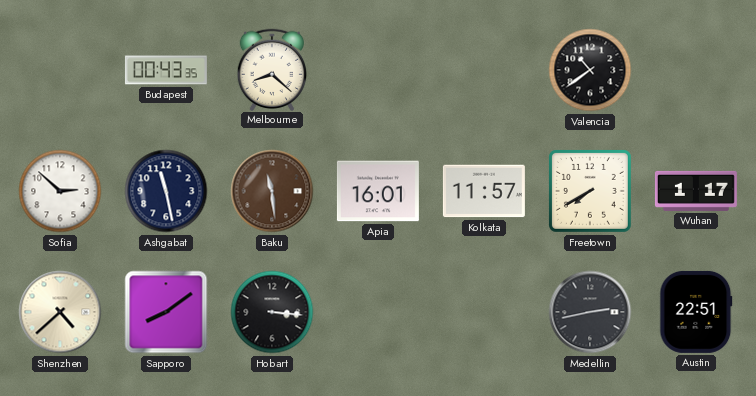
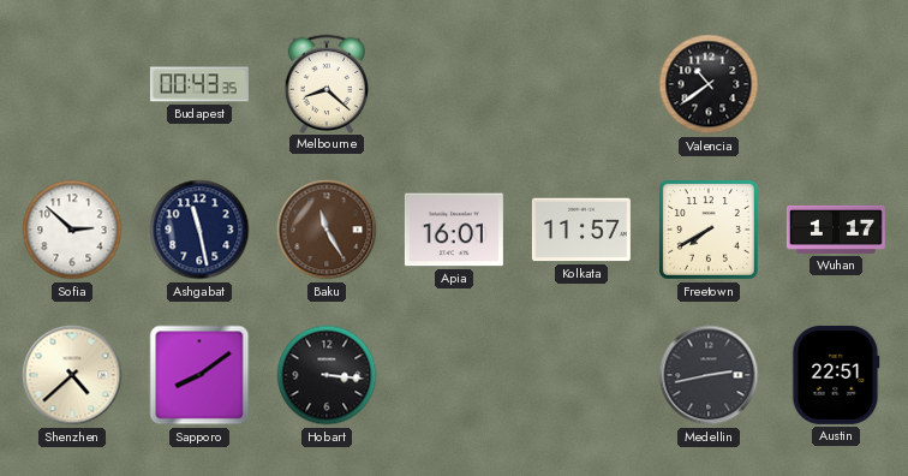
Baku: 11:29 -> 11:25 (327, 230)
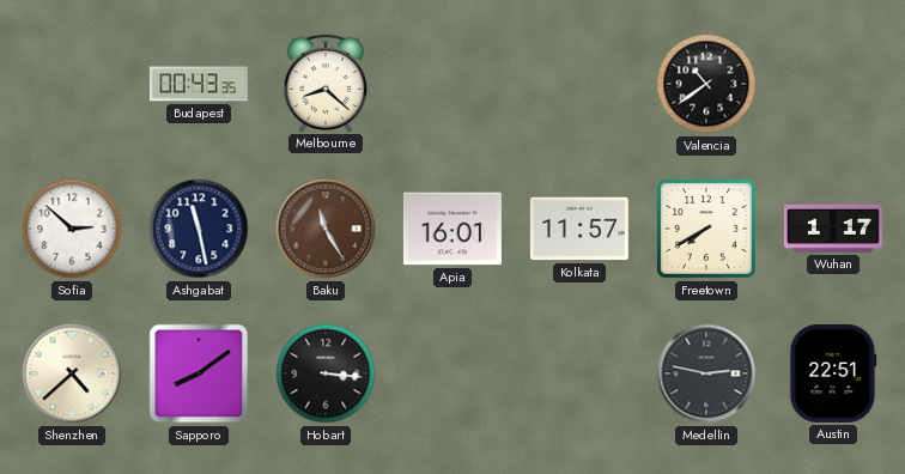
Medellin: 2:43 -> 2:47 (706, 373)
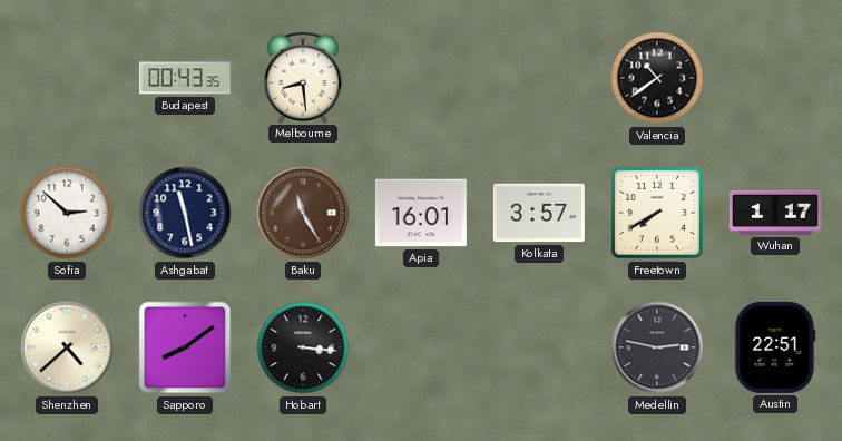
Melbourne: 8:22 -> 8:29 (303, 77)
Kolkata: 11:57 -> 3:57 (539, 213)
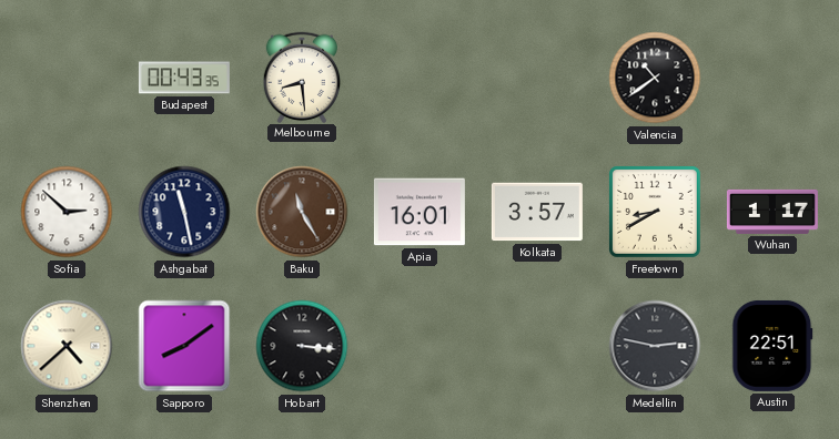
Freetown: 7:40 -> 8:40 (655, 212)
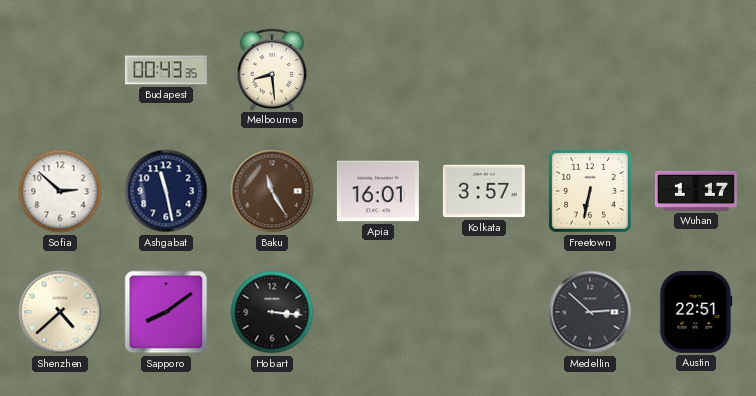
Valencia: 10:39 -> none (655, 78)
Freetown: 8:40 -> 6:32 (590, 191)
Medellin: 2:47 -> 2:52 (590, 312)
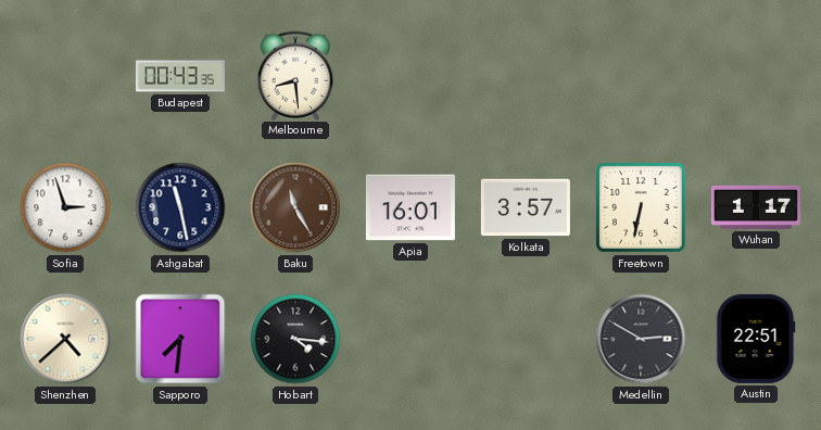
Sofia: 2:52 -> 2:57 (65, 207)
Sapporo: 8:09 -> 7:31 (180, 339)
Hobart: 3:16 -> 4:16 (295, 339)
Medellin: 2:52 -> 2:50 (641, 339)
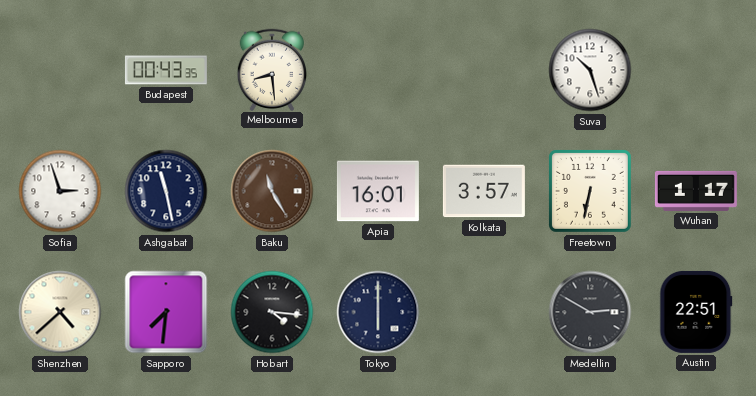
Suva: none -> 10:27 (590, 70)
Tokyo: none -> 6:00 (378, 312)
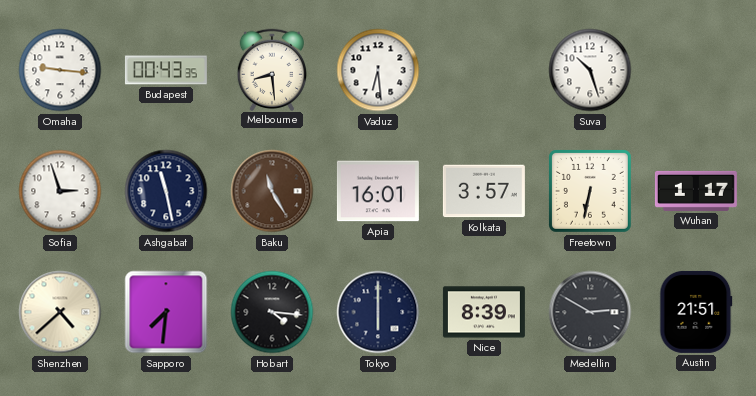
Omaha: none -> 9:16 (60, 70)
Vaduz: none -> 6:29 (378, 70)
Nice: none -> 8:39 (484, 312)
Austin: 22:51 -> 21:51 (696, 312)
